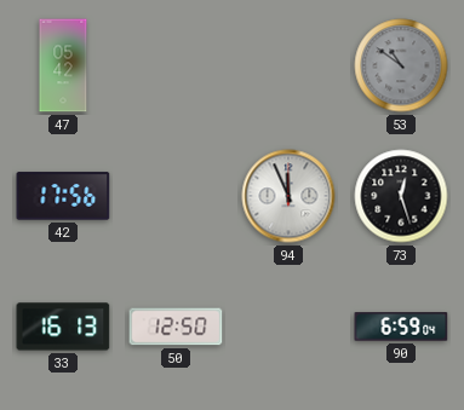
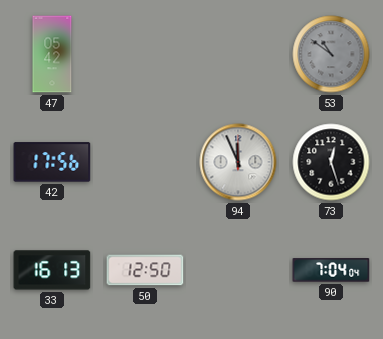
90: 6:59 -> 7:04 (331, 270)
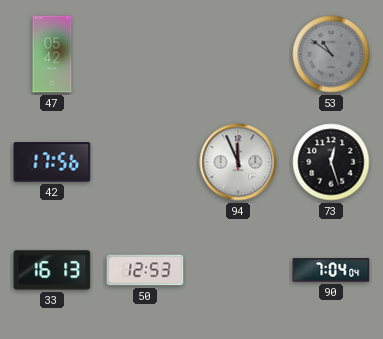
50: 12:50 -> 12:53 (145, 270)
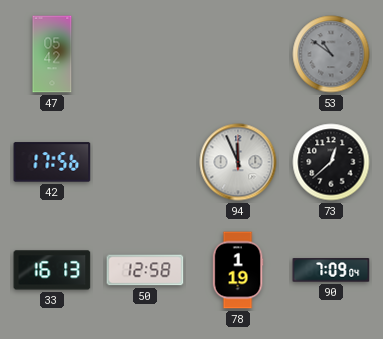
73: 12:27 -> 12:38 (331, 162)
50: 12:53 -> 12:58 (145, 270)
78: none -> 1:19 (238, 270)
90: 7:04 -> 7:09 (331, 270)
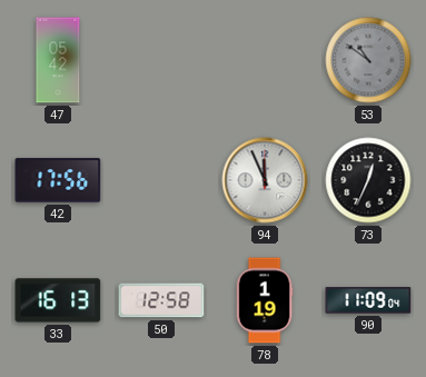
73: 12:38 -> 12:34 (368, 180)
90: 7:09 -> 11:09 (368, 300)
